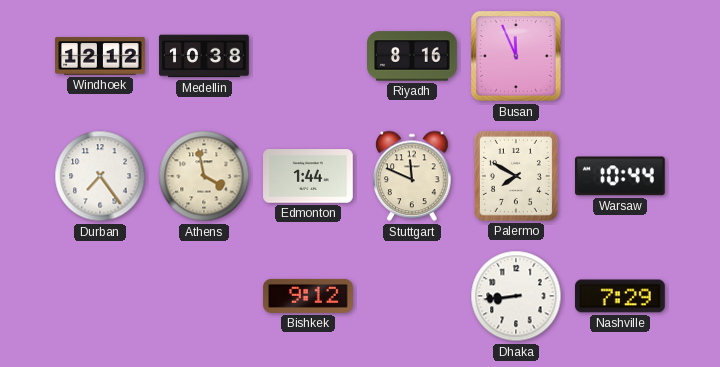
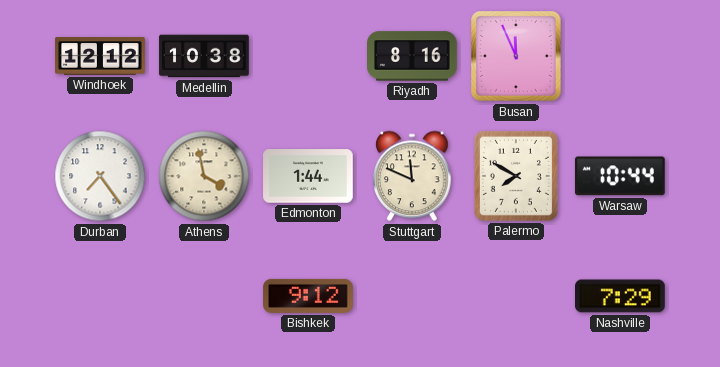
Dhaka: 8:44 -> none (516, 296)
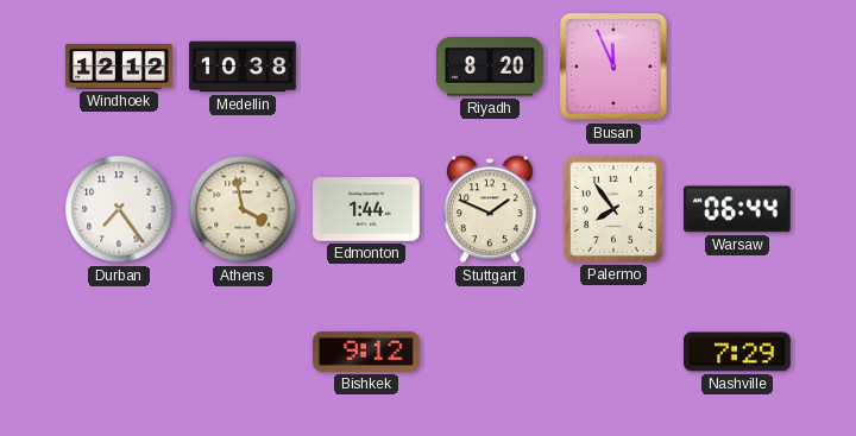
Riyadh: 8:16 -> 8:20 (491, 67)
Stuttgart: 11:49 -> 1:49 (490, 209)
Palermo: 7:50 -> 7:54 (613, 209)
Warsaw: 10:44 -> 06:44 (737, 209)
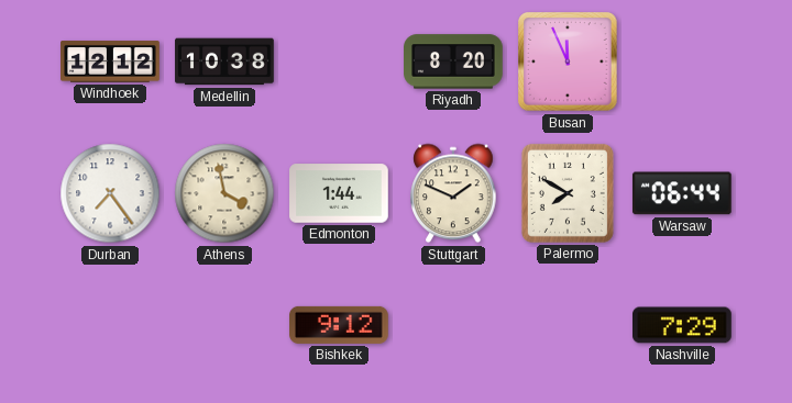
Palermo: 7:54 -> 7:50 (568, 193)
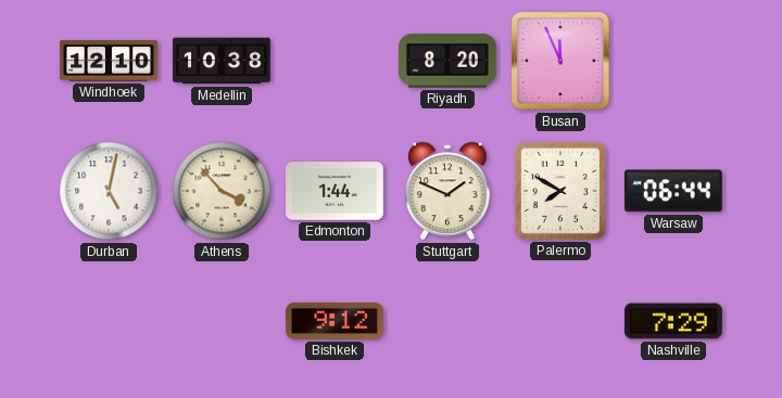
Windhoek: 12:12 -> 12:10 (109, 61)
Durban: 7:24 -> 5:02 (109, 191)
Athens: 3:58 -> 3:53 (222, 191)
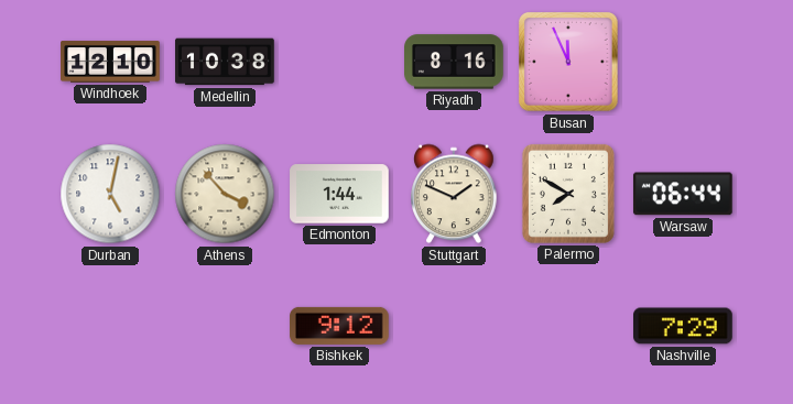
Riyadh: 8:20 -> 8:16 (455, 62)
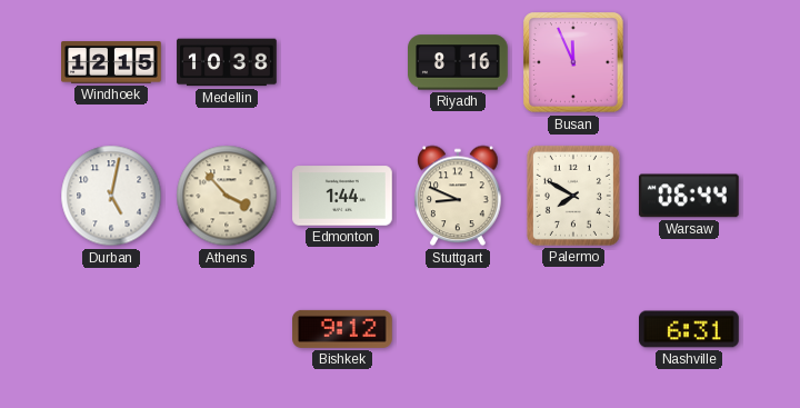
Windhoek: 12:10 -> 12:15 (111, 62)
Stuttgart: 1:49 -> 8:49 (458, 196)
Nashville: 7:29 -> 6:31 (690, 329)
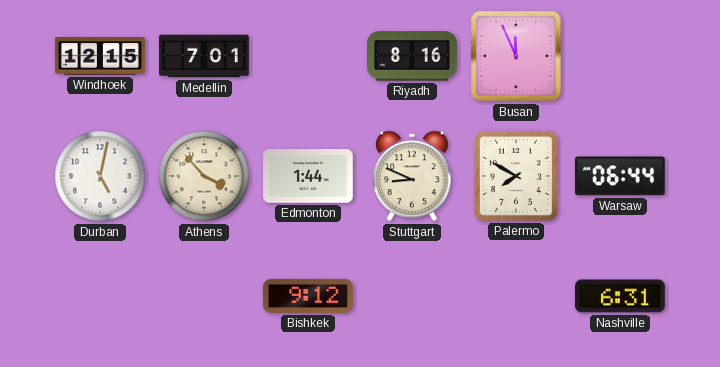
Medellin: 10:38 -> 7:01 (204, 56)
